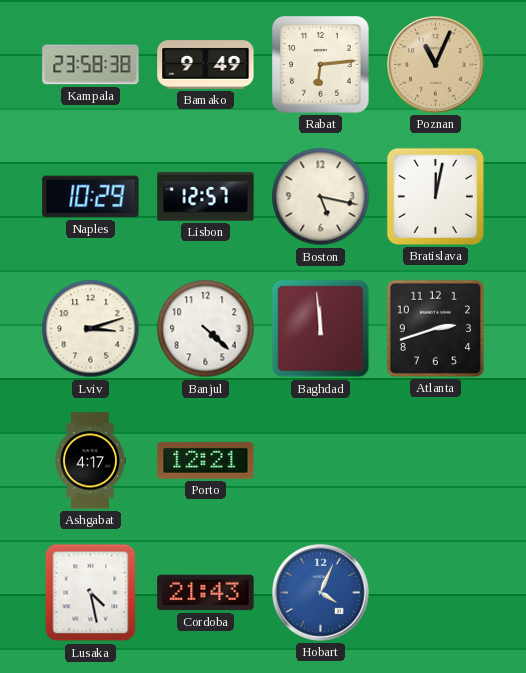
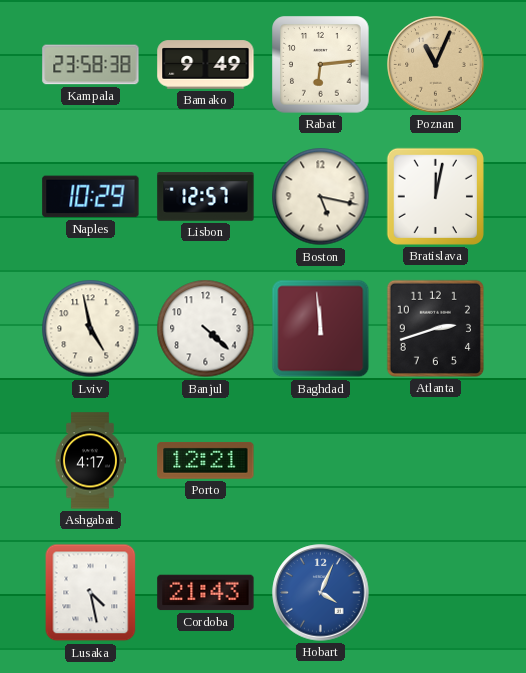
Lviv: 3:12 -> 4:58 (91, 329)
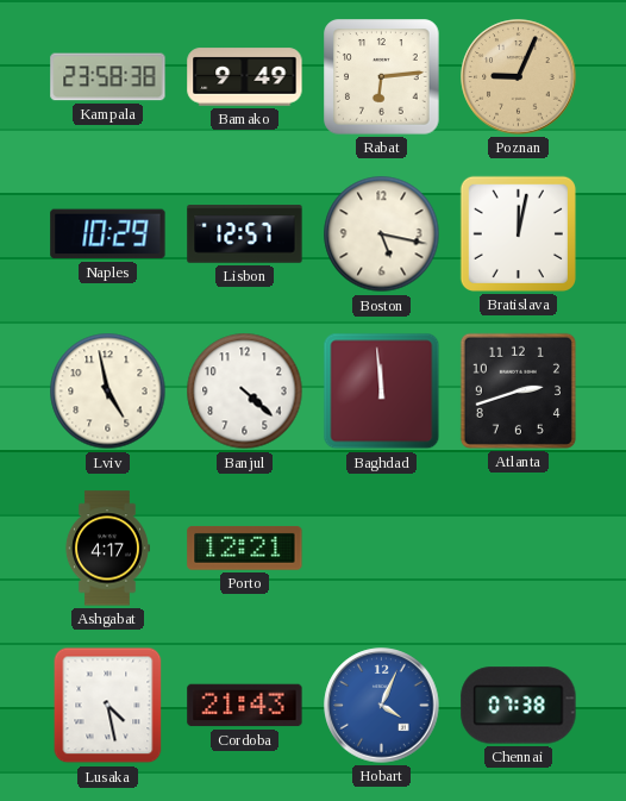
Poznan: 11:04 -> 9:04 (519, 77)
Chennai: none -> 07:38 (519, 706)
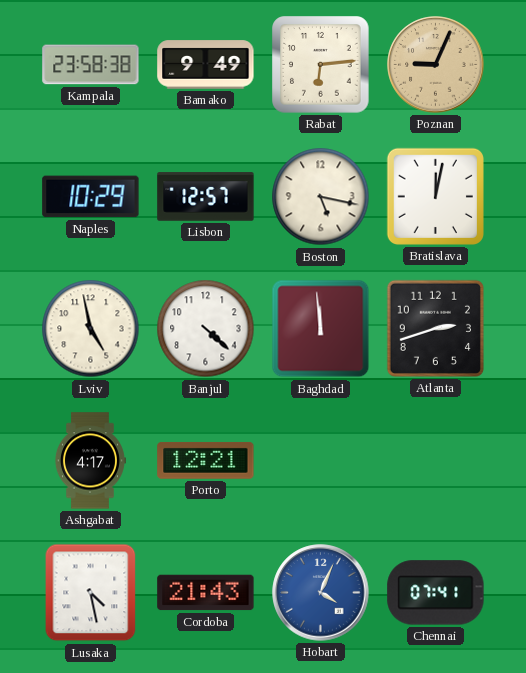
Chennai: 07:38 -> 07:41 (436, 593)
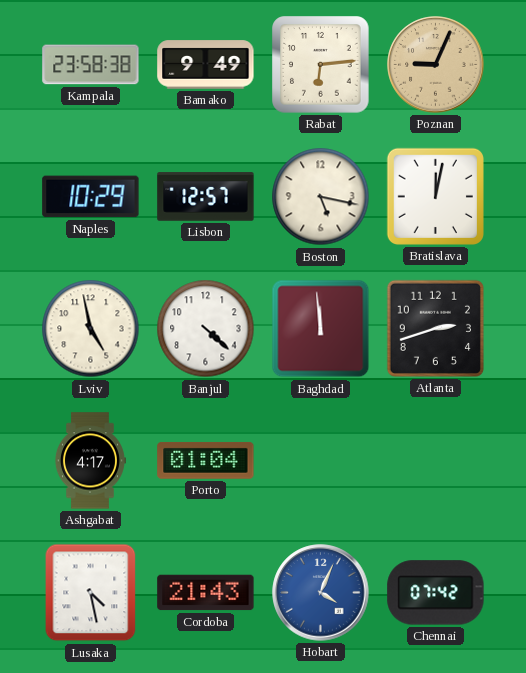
Porto: 12:21 -> 01:04 (206, 460)
Chennai: 07:41 -> 07:42 (436, 593)
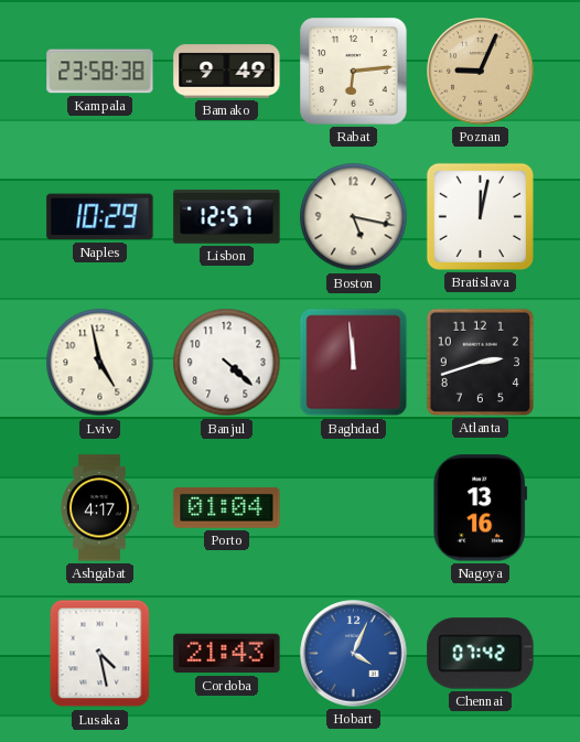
Nagoya: none -> 13:16 (481, 508)
